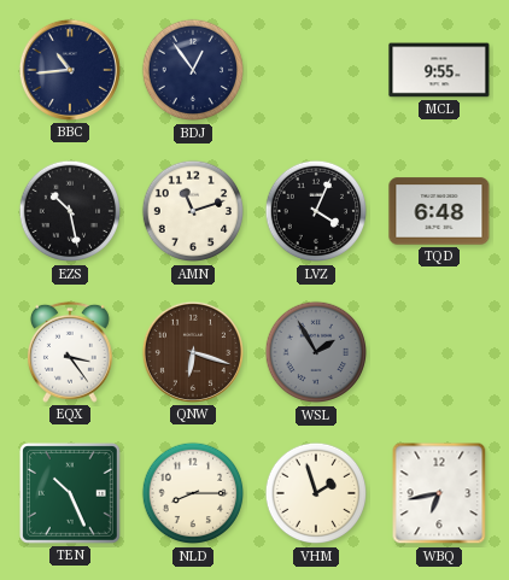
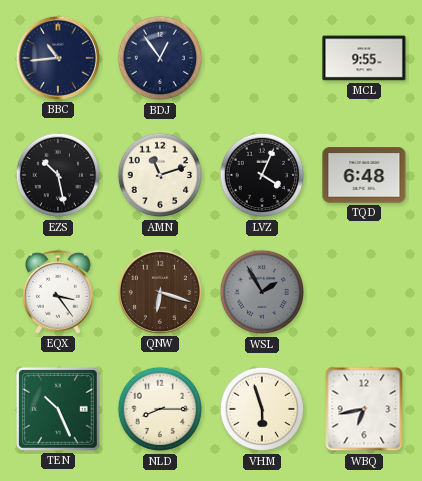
VHM: 1:57 -> 5:57 (262, 409)
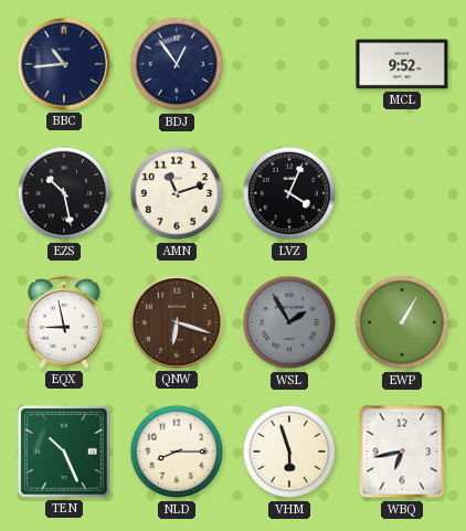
MCL: 9:55 -> 9:52 (402, 64)
TQD: 6:48 -> none (364, 175)
EQX: 3:24 -> 8:58 (64, 322)
EWP: none -> 1:05 (402, 322)
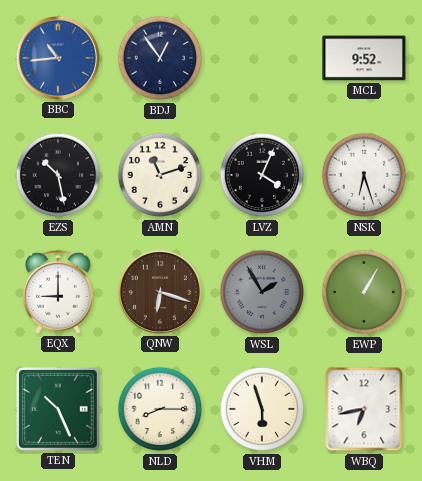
BBC dial: navy -> blue (58, 58)
NSK: none -> 6:27 (364, 175)
EQX: 8:58 -> 9:00 (58, 292)
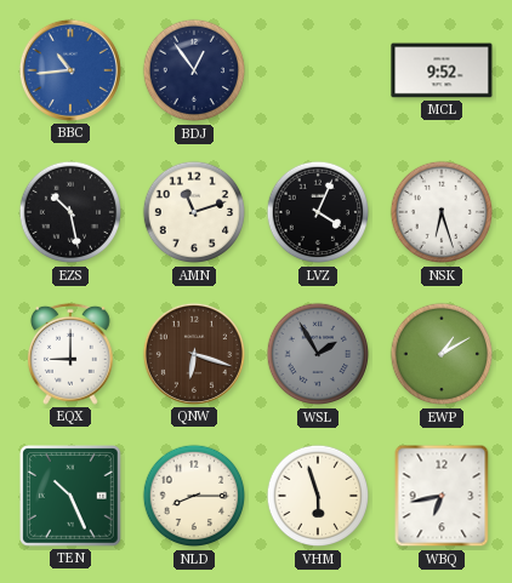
EWP: 1:05 -> 1:10 (442, 354)
